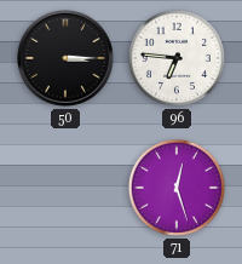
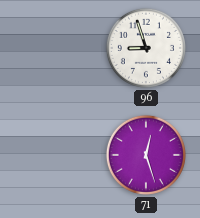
50: 3:15 -> none (67, 59)
96: 6:46 -> 8:57 (146, 48)
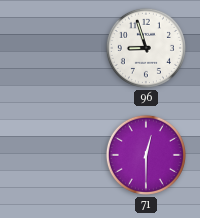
71: 12:27 -> 12:30 (146, 155)
